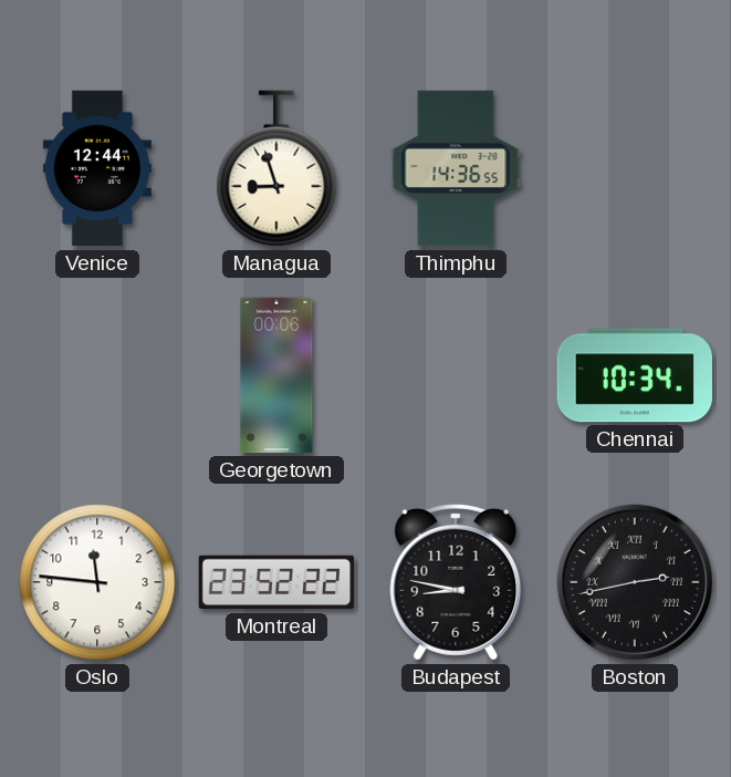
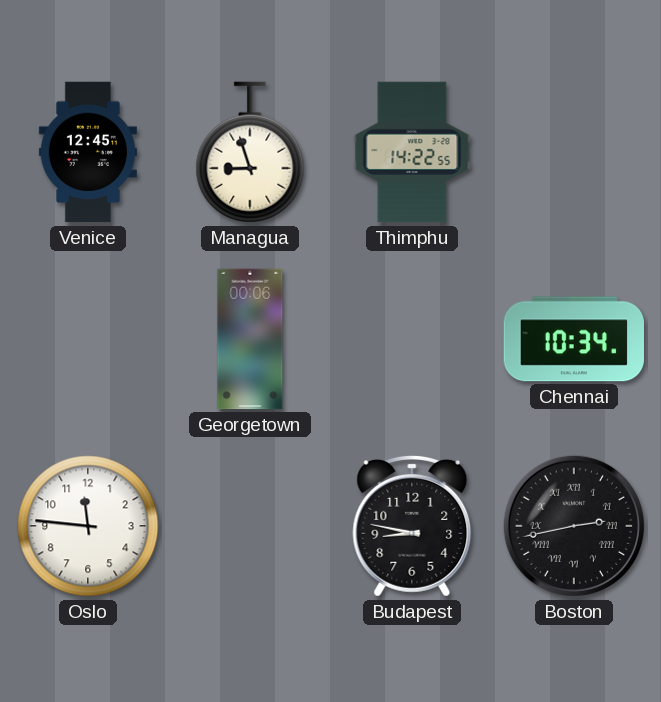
Venice: 12:44 -> 12:45 (88, 152)
Thimphu: 14:36 -> 14:22 (412, 152)
Montreal: 23:52 -> none (276, 582)
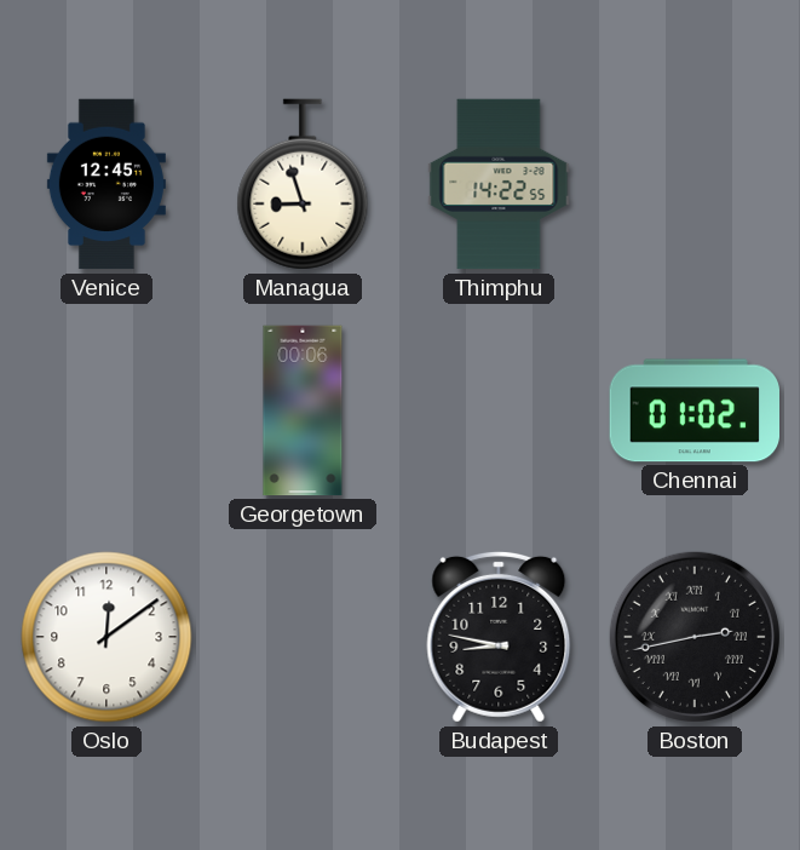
Chennai: 10:34 -> 01:02 (693, 410)
Oslo: 11:46 -> 12:09 (107, 637)
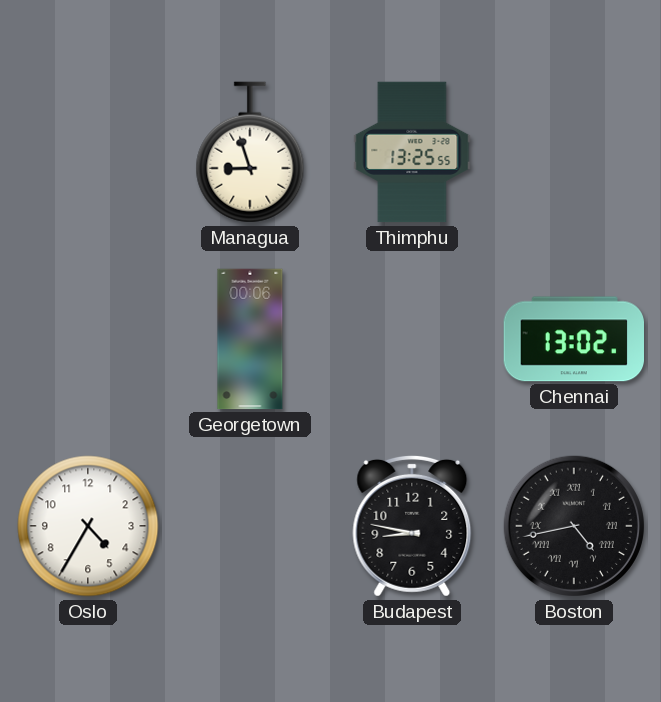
Venice: 12:45 -> none (107, 184)
Thimphu: 14:22 -> 13:25 (412, 152)
Chennai: 01:02 -> 13:02 (573, 339)
Oslo: 12:09 -> 4:35 (88, 526)
Boston: 2:43 -> 4:43 (574, 526)
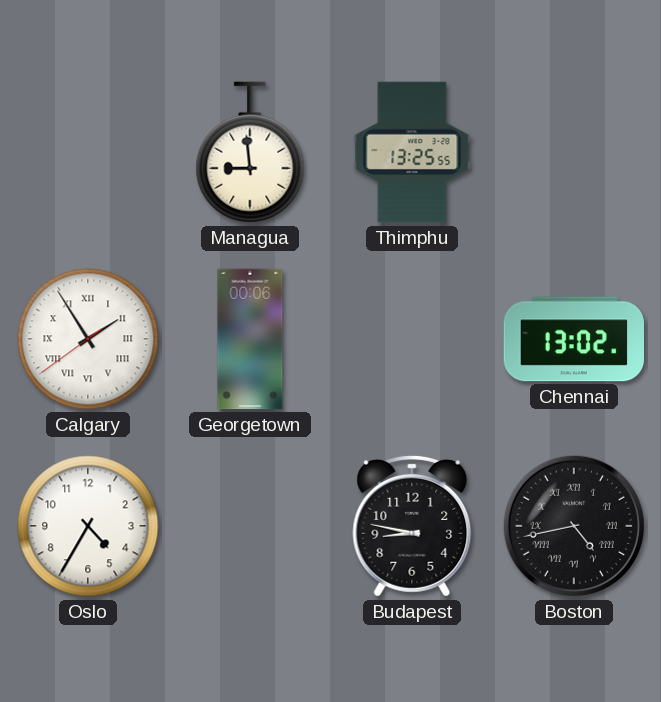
Managua: 8:57 -> 8:59 (250, 152)
Calgary: none -> 1:54 (88, 339)
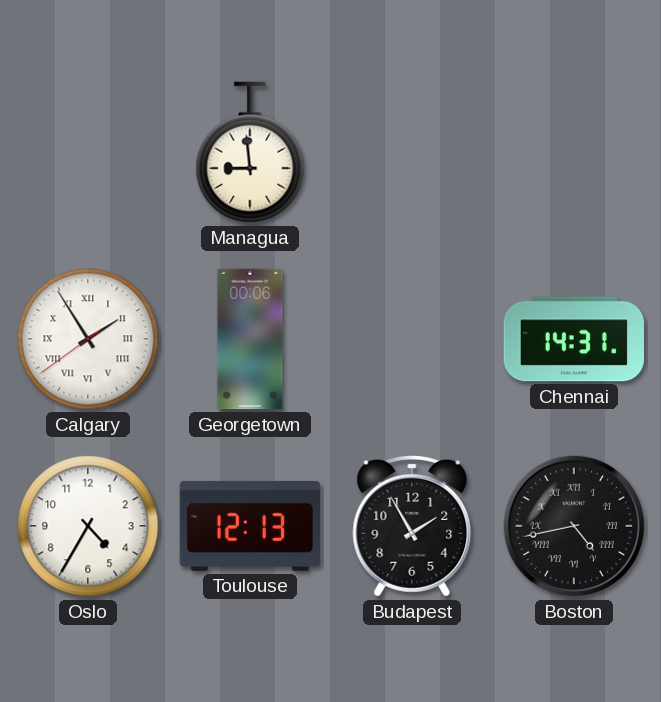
Thimphu: 13:25 -> none (412, 152)
Chennai: 13:02 -> 14:31 (573, 339)
Toulouse: none -> 12:13 (250, 526)
Budapest: 8:47 -> 1:55 (412, 526)
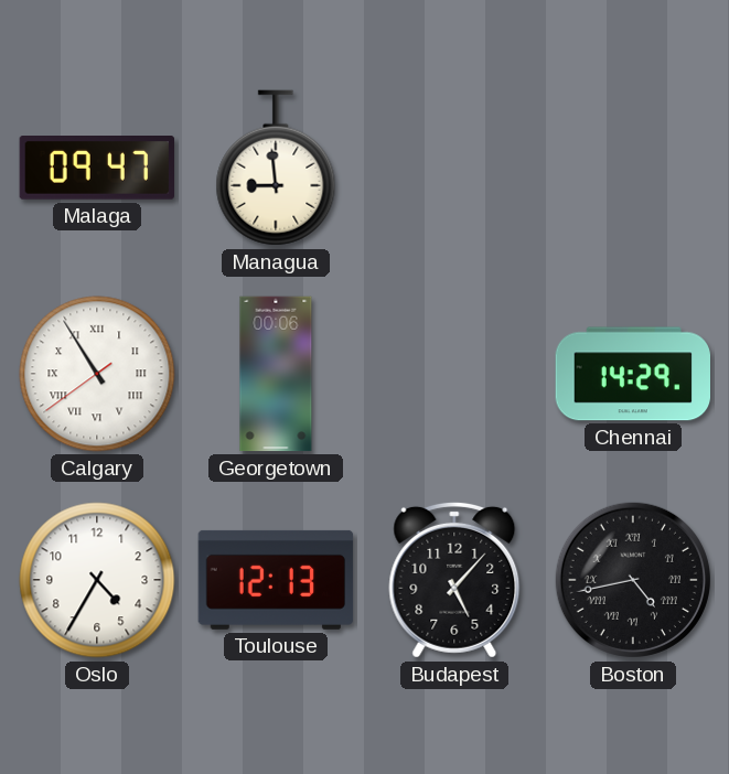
Malaga: none -> 09:47 (96, 169)
Calgary: 1:54 -> 10:54 (97, 374)
Chennai: 14:31 -> 14:29 (632, 374)
Budapest: 1:55 -> 5:07 (454, 580)
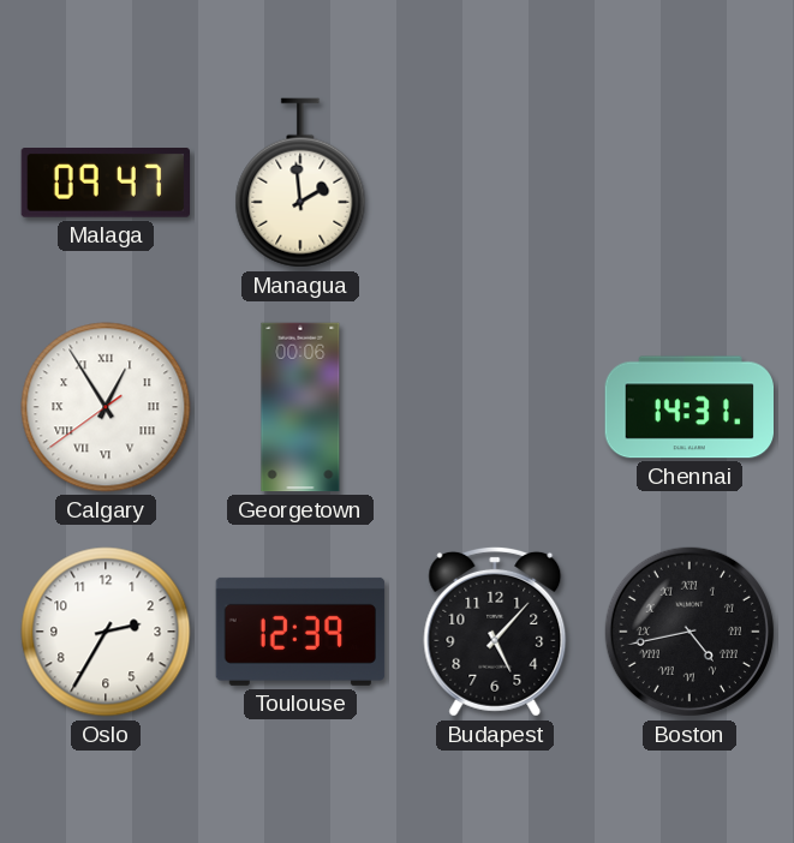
Managua: 8:59 -> 1:59 (300, 183)
Calgary: 10:54 -> 12:54 (106, 407)
Chennai: 14:29 -> 14:31 (688, 407)
Oslo: 4:35 -> 2:35 (106, 632)
Toulouse: 12:13 -> 12:39 (300, 632)
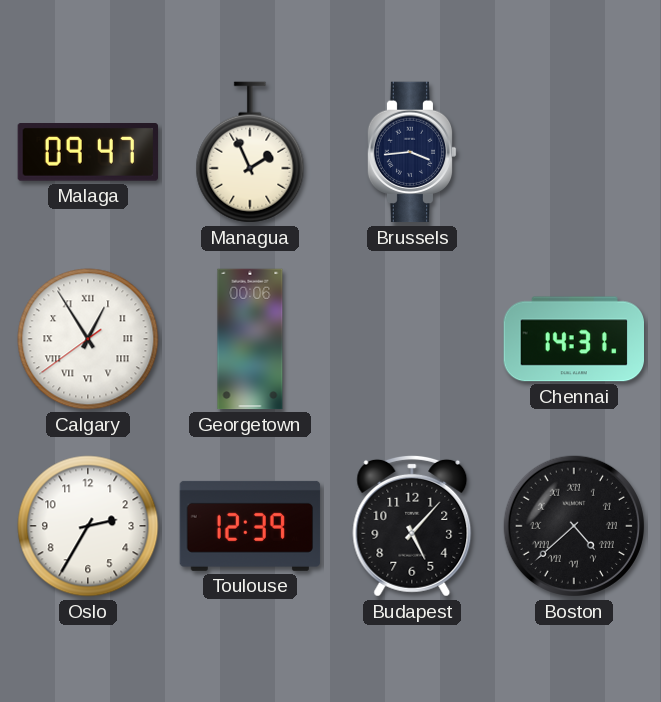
Managua: 1:59 -> 1:56 (250, 152)
Brussels: none -> 3:44 (412, 152)
Boston: 4:43 -> 4:38 (574, 526)
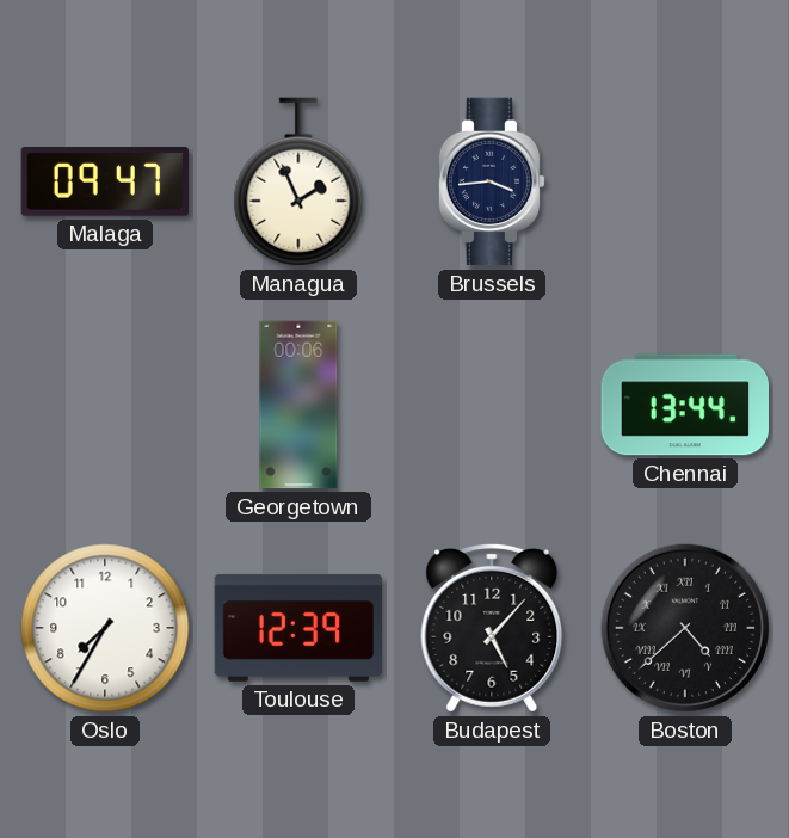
Calgary: 12:54 -> none (88, 339)
Chennai: 14:31 -> 13:44 (684, 405)
Oslo: 2:35 -> 7:35 (105, 628)
